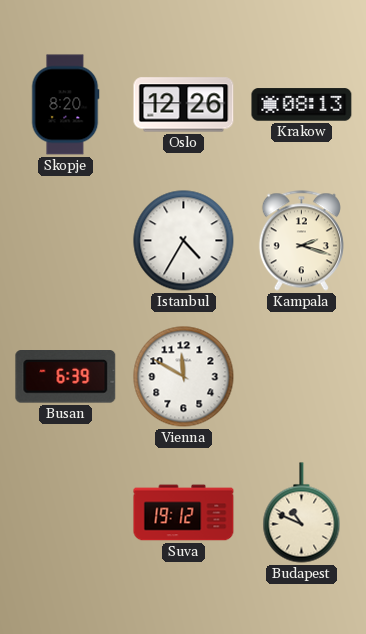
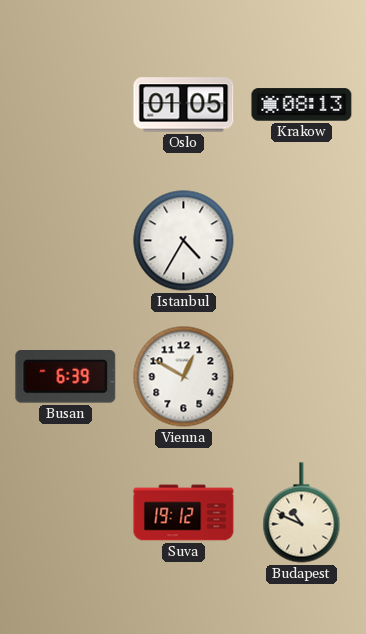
Skopje: 8:20 -> none (65, 105)
Oslo: 12:26 -> 01:05 (184, 105)
Kampala: 2:18 -> none (301, 241)
Vienna: 11:50 -> 12:50 (184, 377)
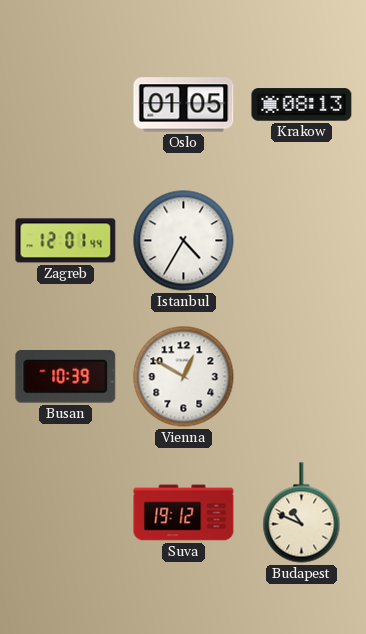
Zagreb: none -> 12:01 (66, 241)
Busan: 6:39 -> 10:39 (66, 377)
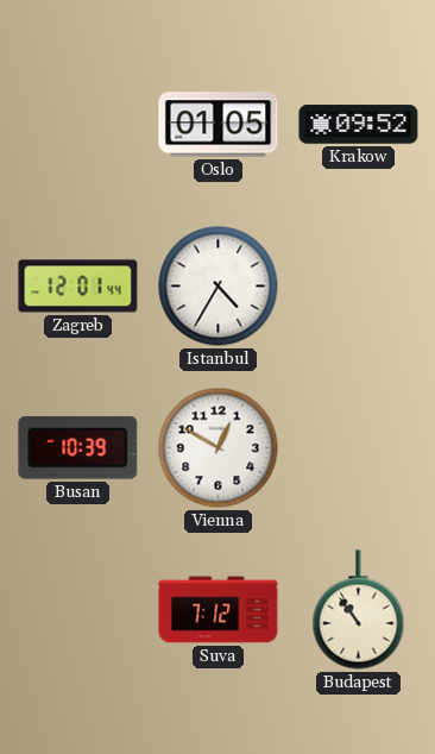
Krakow: 08:13 -> 09:52 (359, 125)
Suva: 19:12 -> 7:12 (219, 610)
Budapest: 10:49 -> 10:54 (359, 610)
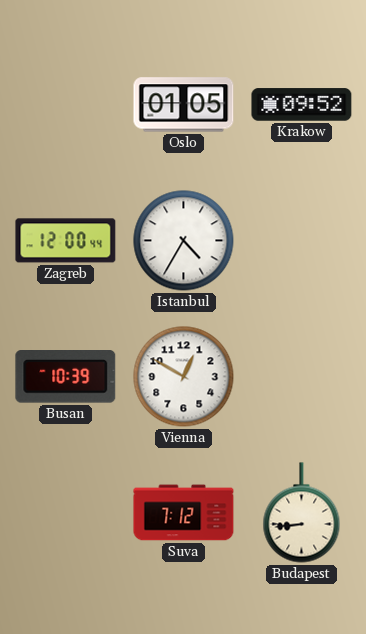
Zagreb: 12:01 -> 12:00 (66, 241)
Budapest: 10:54 -> 8:44 (302, 513)
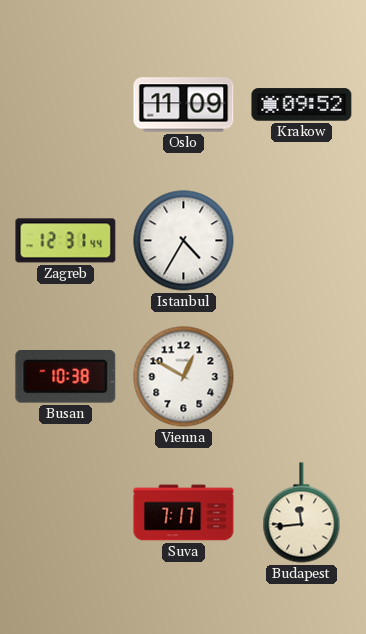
Oslo: 01:05 -> 11:09 (184, 105)
Zagreb: 12:00 -> 12:31 (66, 241)
Busan: 10:39 -> 10:38 (66, 377)
Suva: 7:12 -> 7:17 (184, 513)
Budapest: 8:44 -> 11:44 (302, 513)
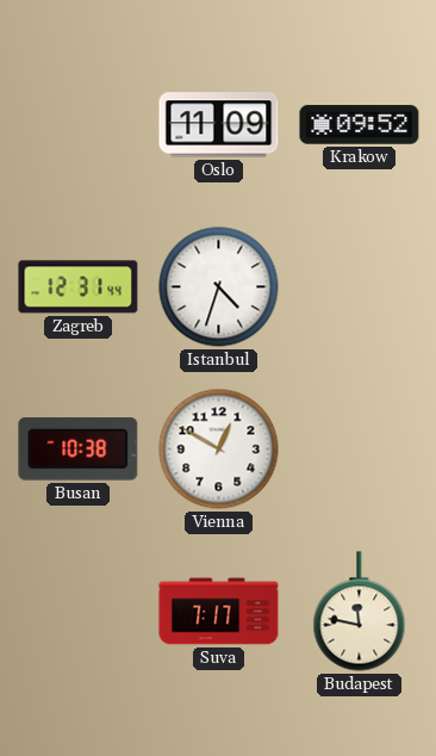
Istanbul: 4:35 -> 4:33 (219, 287)
Budapest: 11:44 -> 11:47 (360, 612)
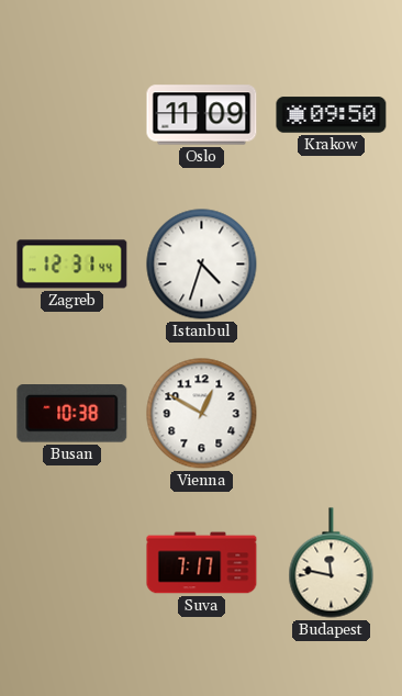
Krakow: 09:52 -> 09:50 (332, 115)
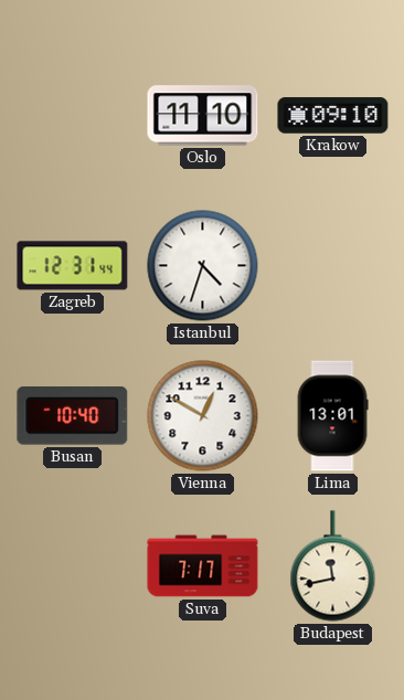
Oslo: 11:09 -> 11:10 (203, 116)
Krakow: 09:50 -> 09:10 (333, 116)
Busan: 10:38 -> 10:40 (73, 416)
Lima: none -> 13:01 (332, 416)
Budapest: 11:47 -> 11:43 (333, 566)
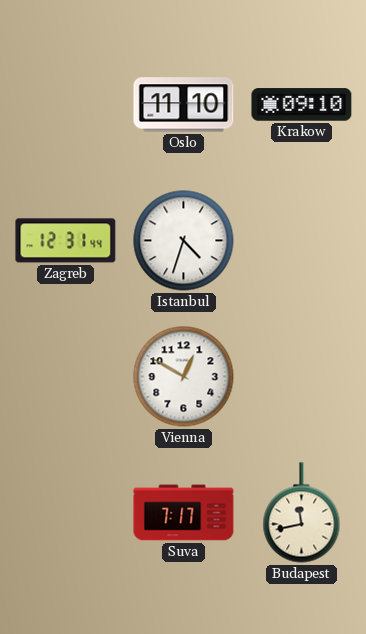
Busan: 10:40 -> none (73, 416)
Lima: 13:01 -> none (332, 416)
